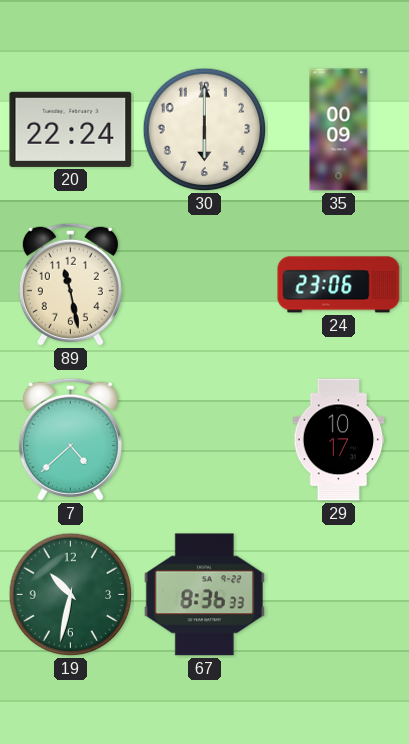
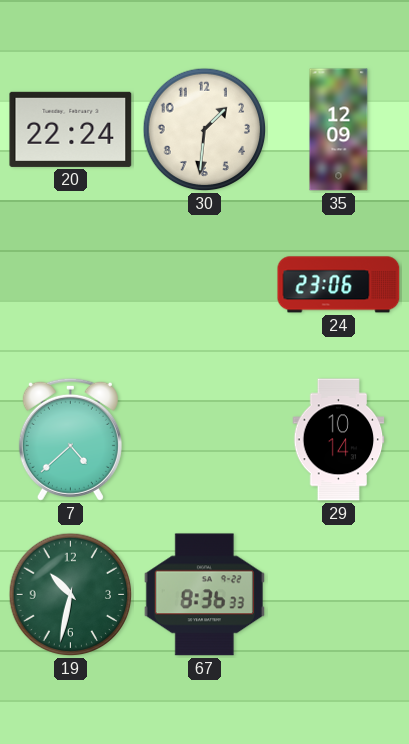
30: 6:00 -> 1:31 (205, 130)
35: 00:09 -> 12:09 (339, 130)
89: 11:28 -> none (70, 284)
29: 10:17 -> 10:14 (339, 440)
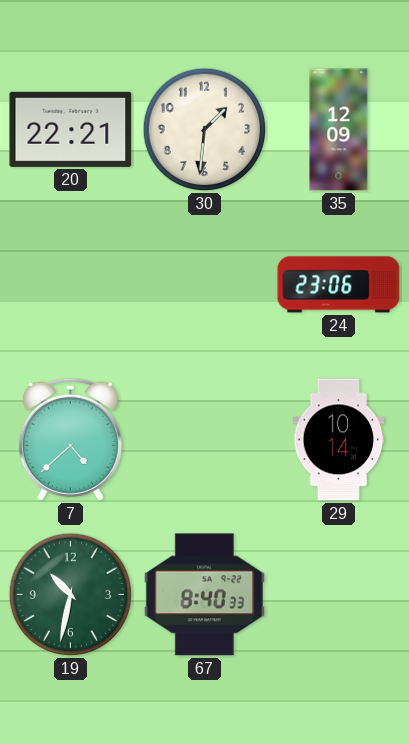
20: 22:24 -> 22:21 (71, 129)
67: 8:36 -> 8:40 (204, 595)
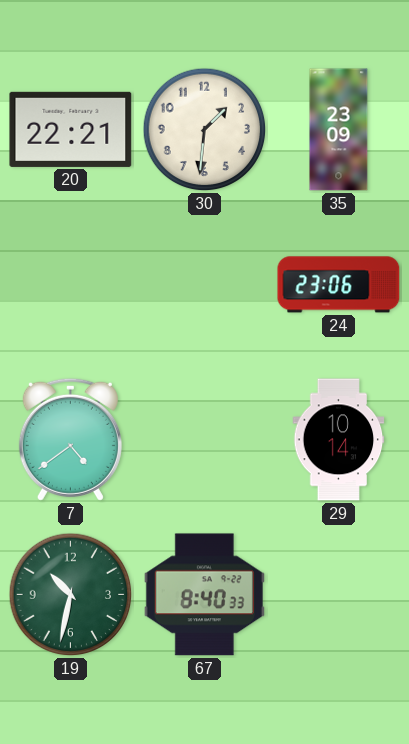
35: 12:09 -> 23:09 (339, 130)
7: 4:38 -> 4:39 (70, 439)
